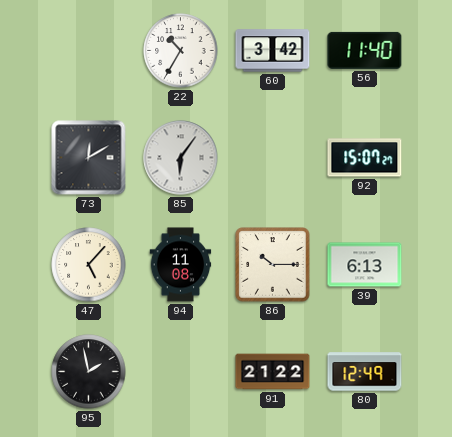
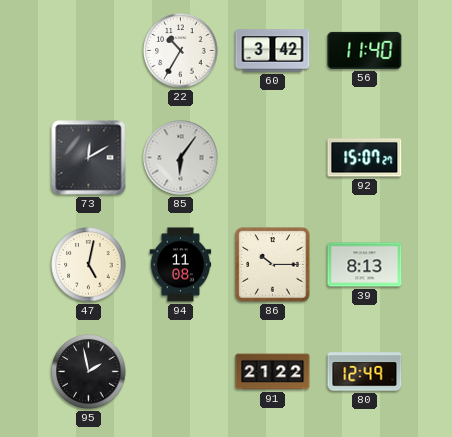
47: 5:07 -> 5:02 (89, 265)
39: 6:13 -> 8:13 (365, 265)
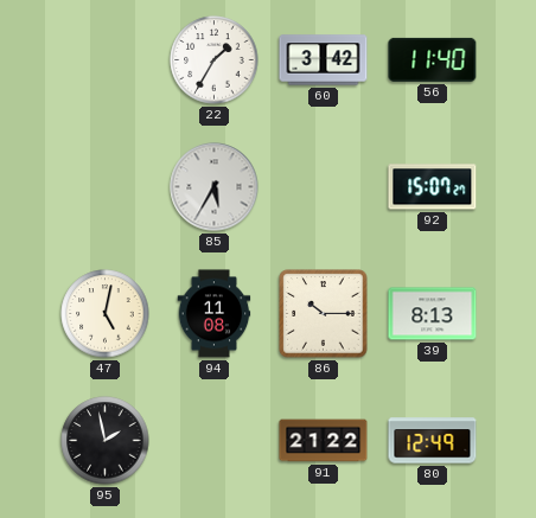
22: 10:35 -> 1:35 (215, 60)
73: 12:10 -> none (89, 158)
85: 6:06 -> 5:35 (215, 187)
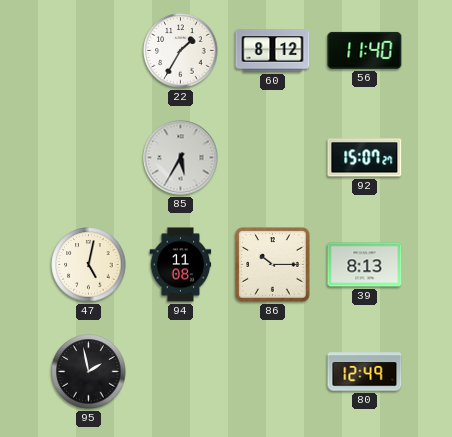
60: 3:42 -> 8:12 (273, 51)
91: 21:22 -> none (324, 441)
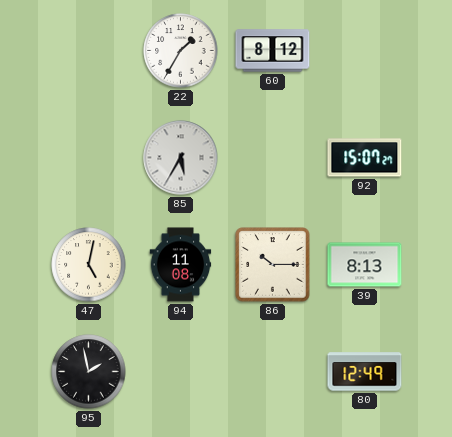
56: 11:40 -> none (365, 50)
